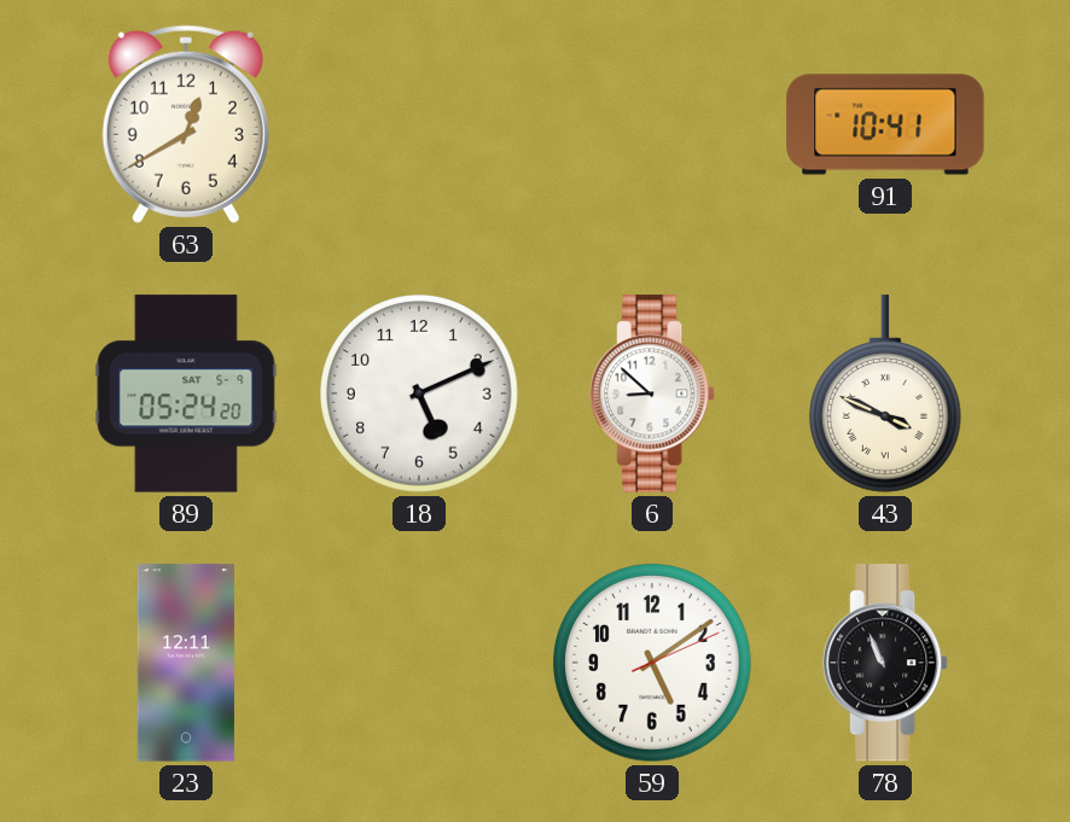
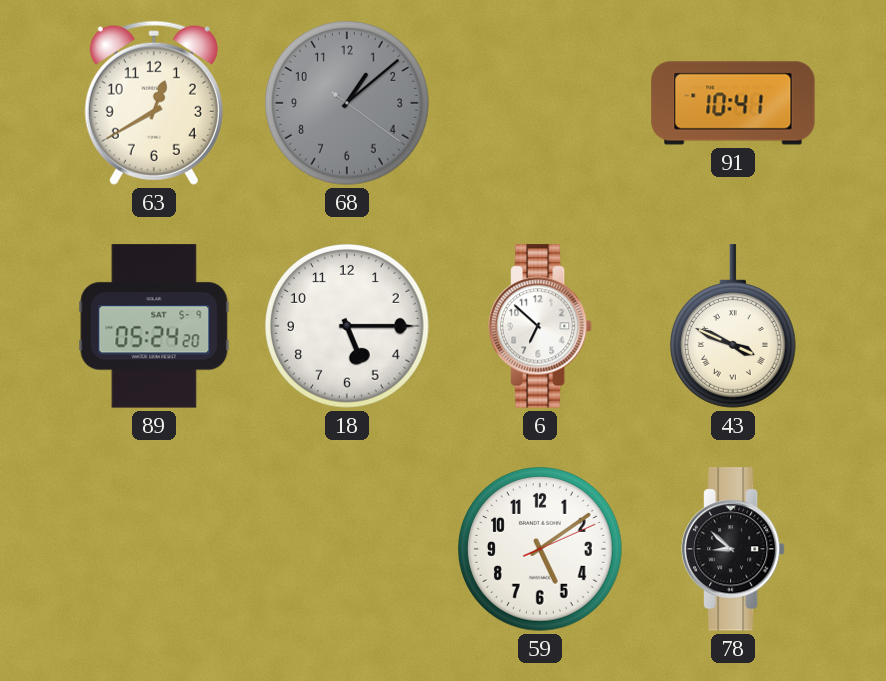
68: none -> 1:08 (348, 104)
18: 5:11 -> 5:15 (348, 327)
6: 8:52 -> 6:52 (540, 326)
23: 12:11 -> none (186, 663)
78: 10:56 -> 8:52 (733, 549)
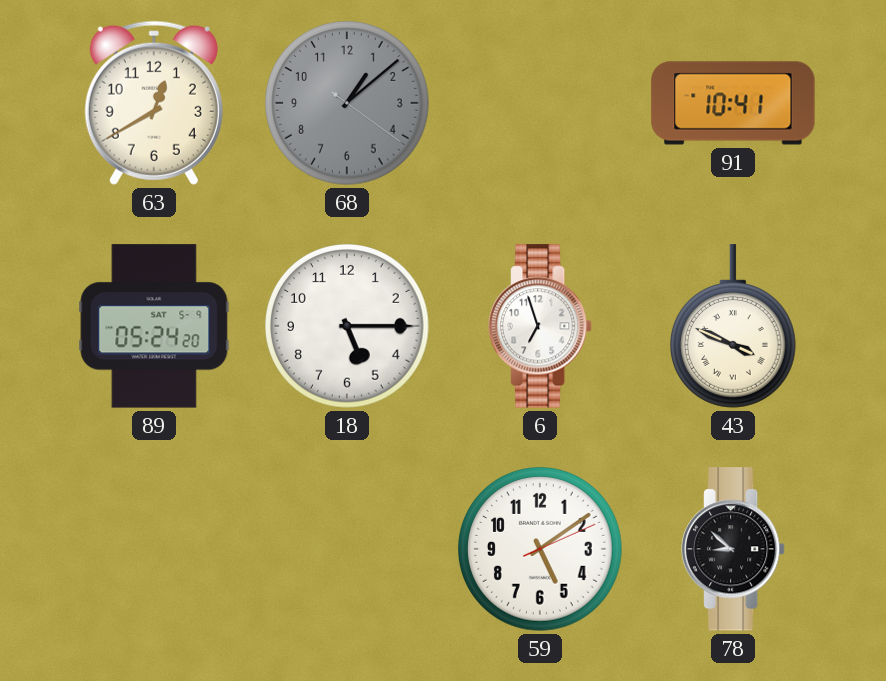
6: 6:52 -> 6:57 (540, 326)
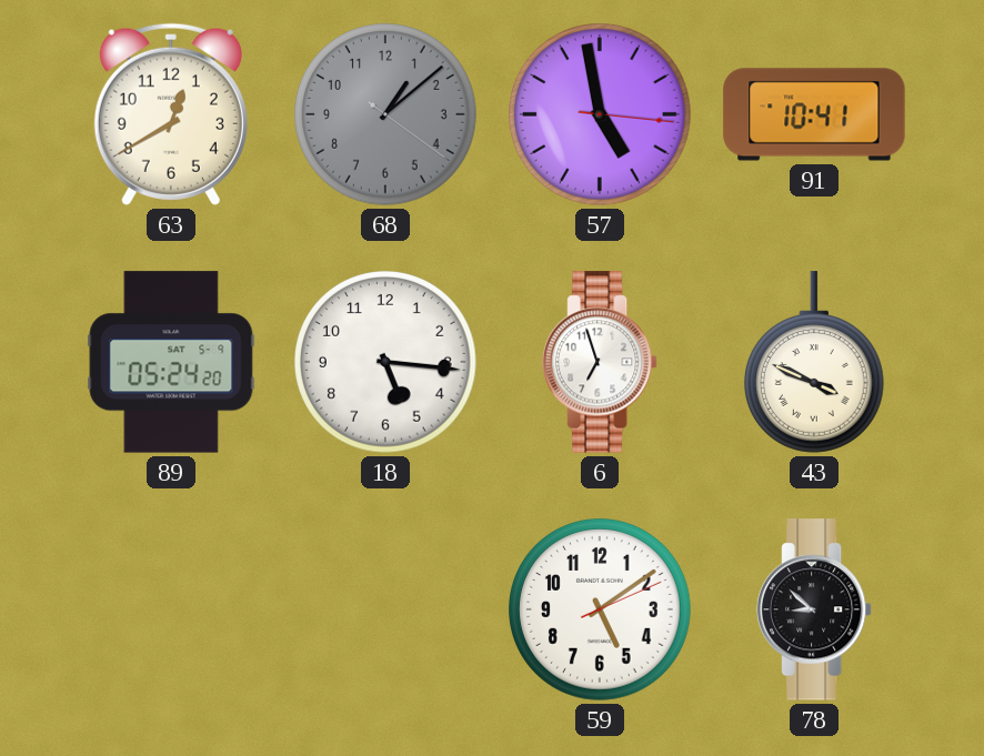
57: none -> 4:58 (601, 115)
18: 5:15 -> 5:16 (386, 363)
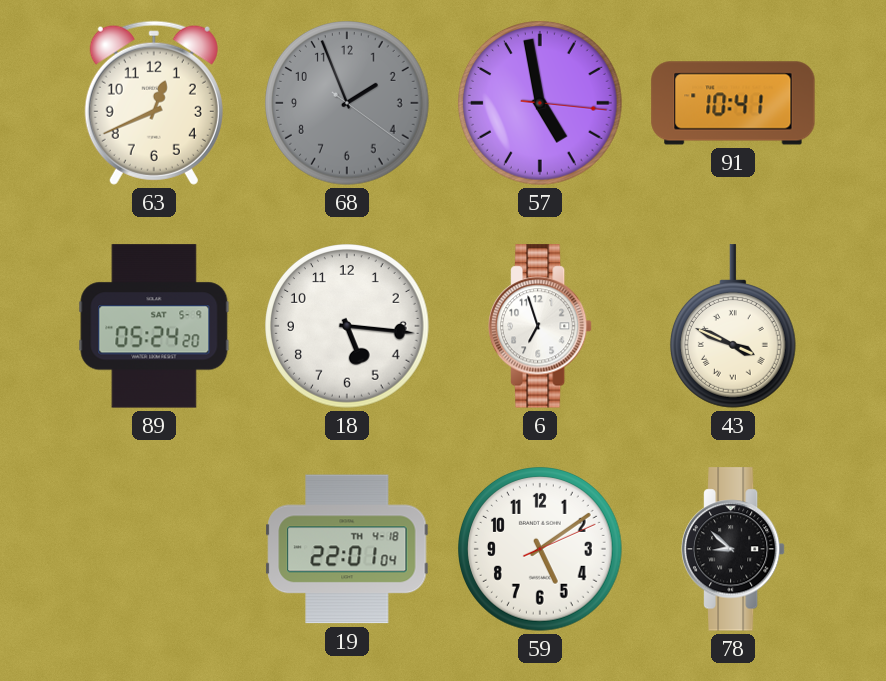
63: 12:40 -> 12:41 (154, 103)
68: 1:08 -> 1:56 (348, 104)
19: none -> 22:01 (347, 549)
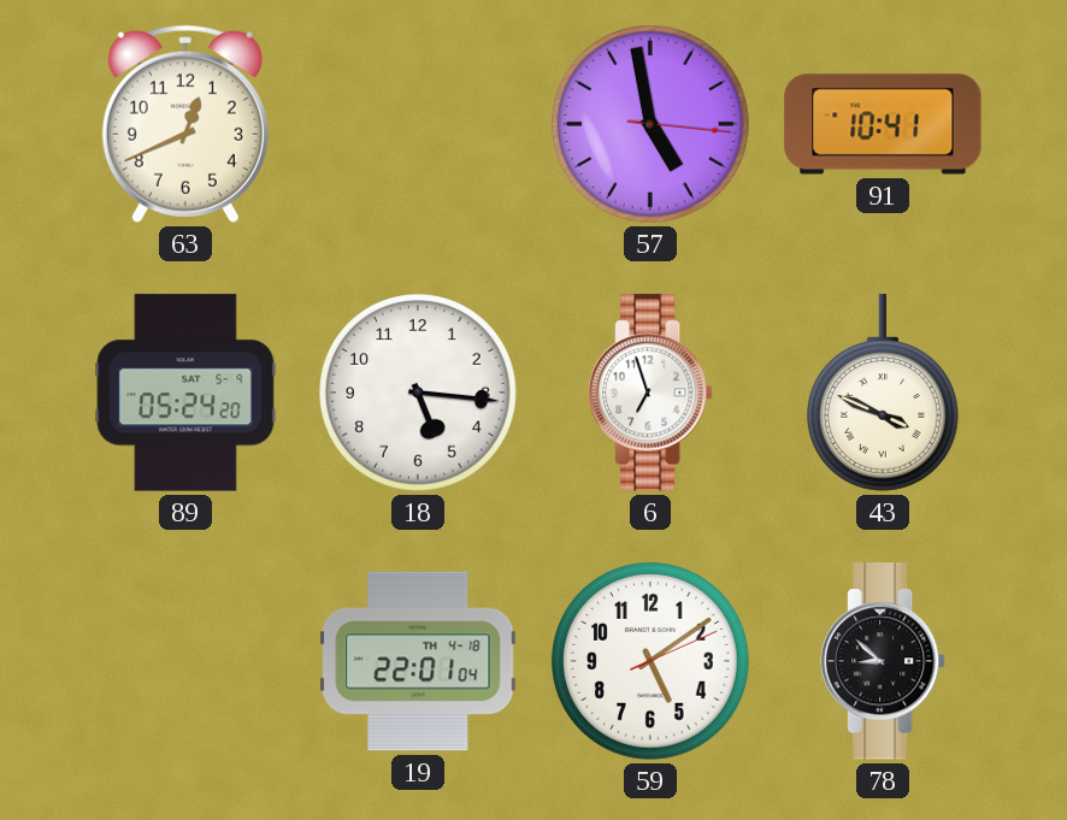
68: 1:56 -> none (348, 104)
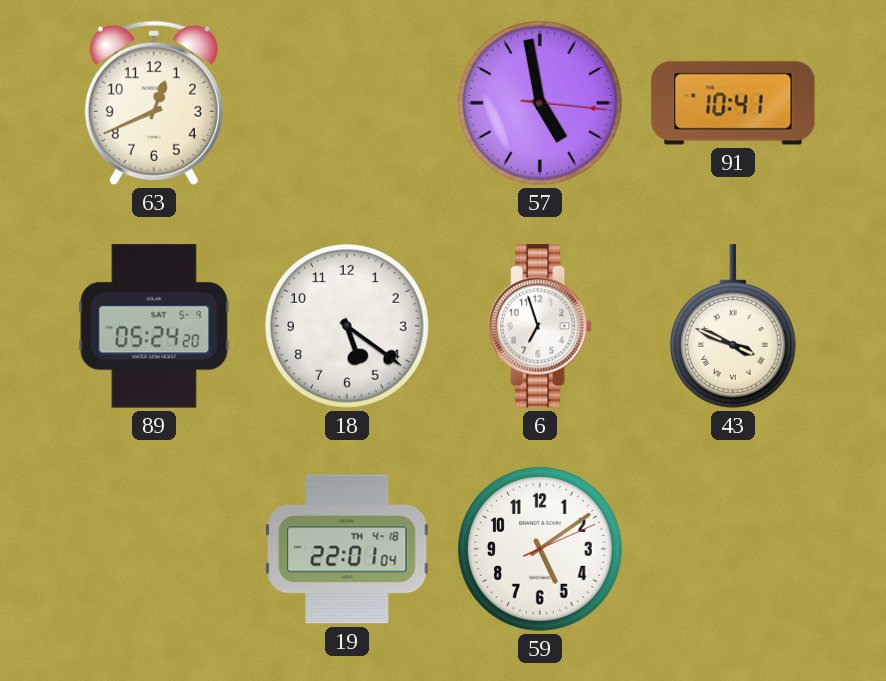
18: 5:16 -> 5:21 (348, 327)
78: 8:52 -> none (883, 661)
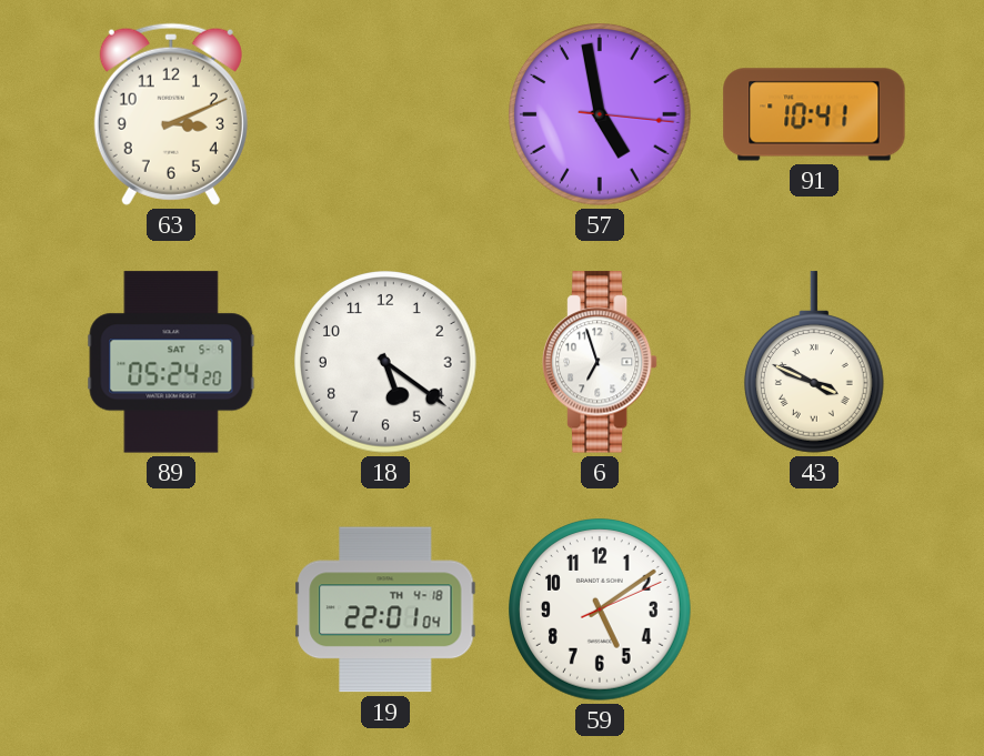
63: 12:41 -> 3:11 (171, 114)
